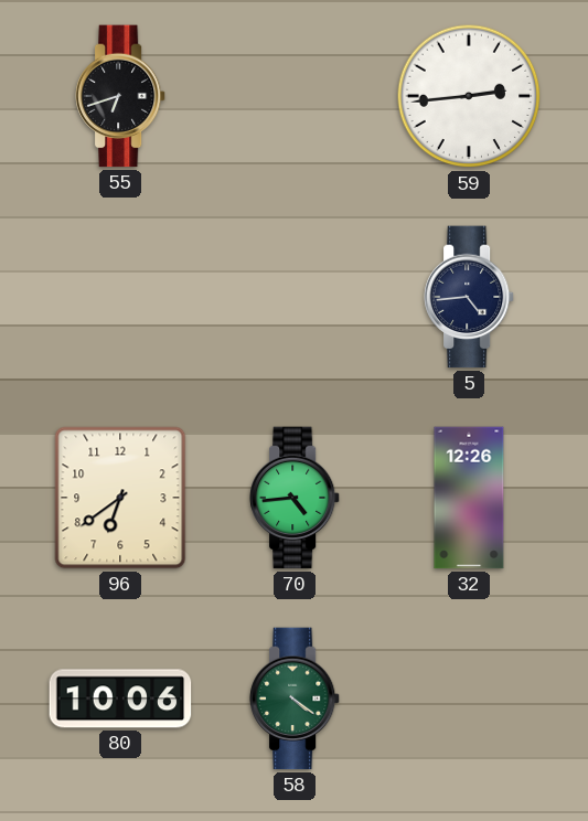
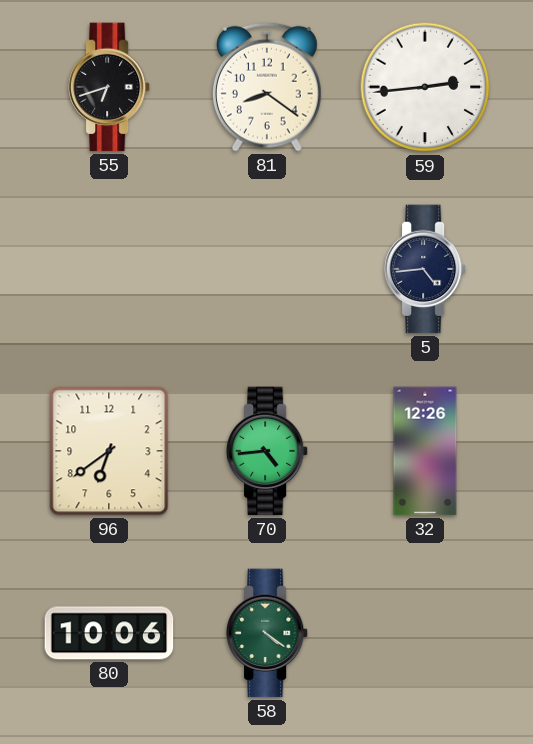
81: none -> 8:21 (267, 87)
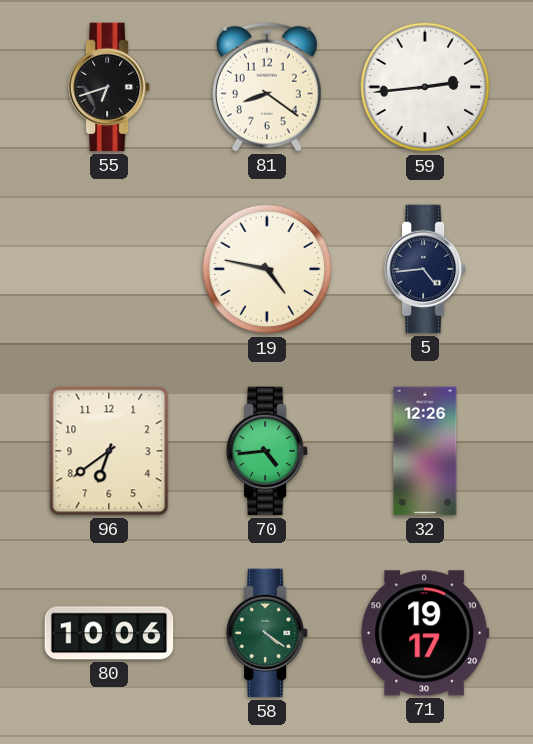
19: none -> 4:47 (267, 269)
71: none -> 19:17 (425, 633)
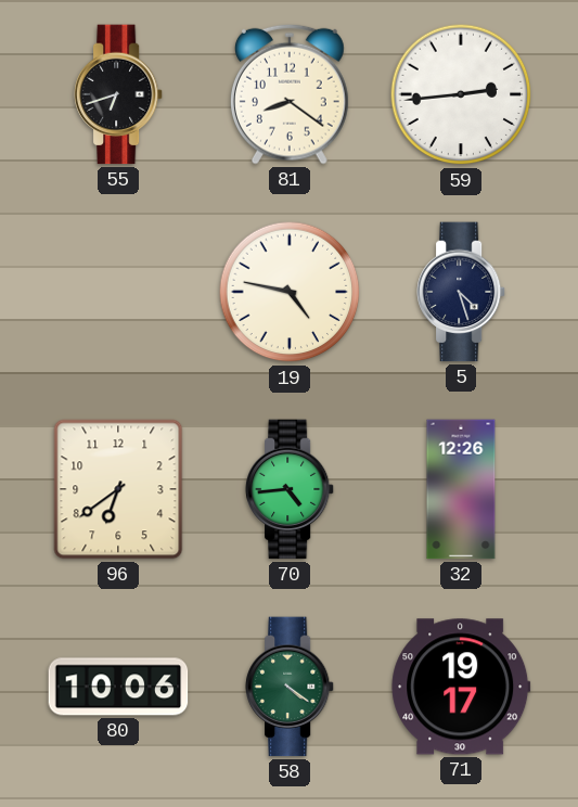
5: 4:44 -> 4:27 (461, 292)
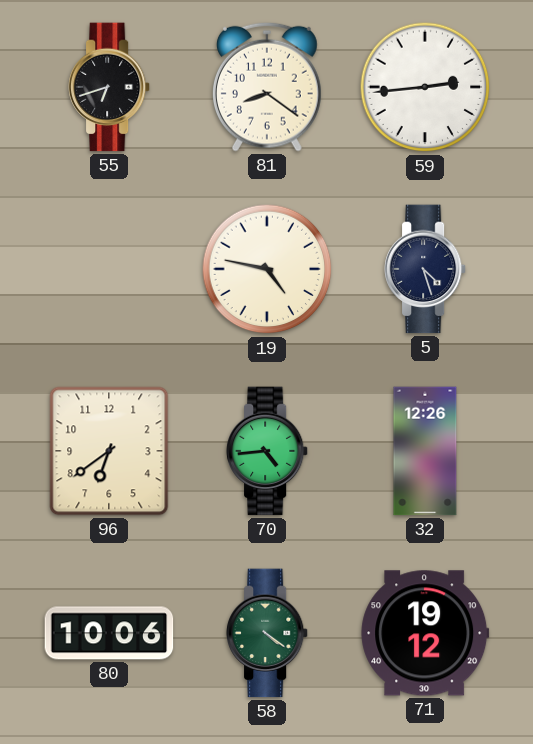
71: 19:17 -> 19:12 (425, 633)
